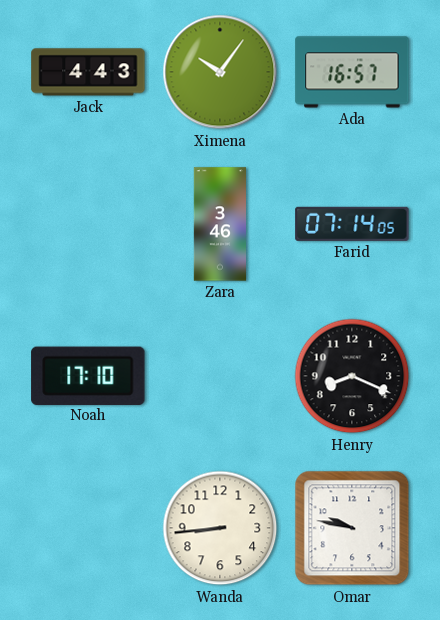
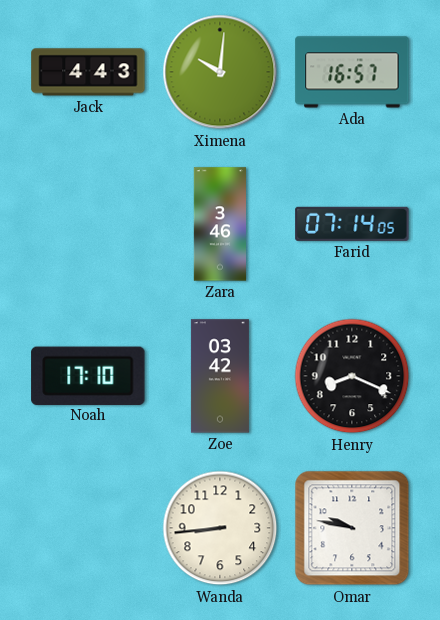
Ximena: 10:06 -> 10:01 (220, 72)
Zoe: none -> 03:42 (220, 376)
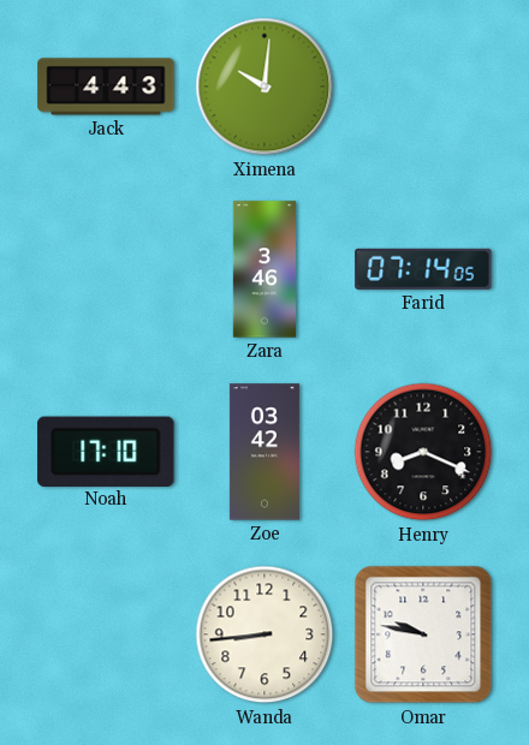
Ada: 16:57 -> none (352, 72)
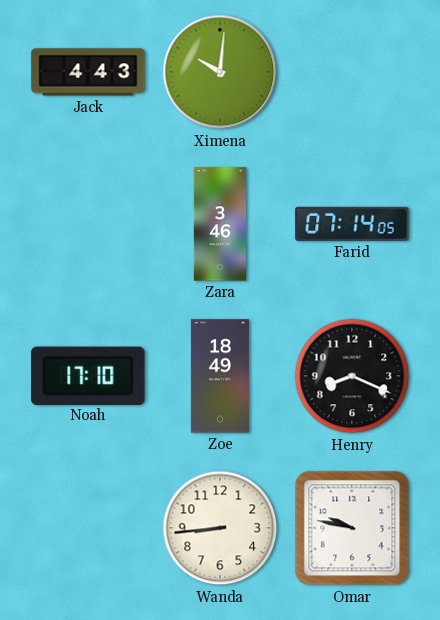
Zoe: 03:42 -> 18:49 (220, 376)
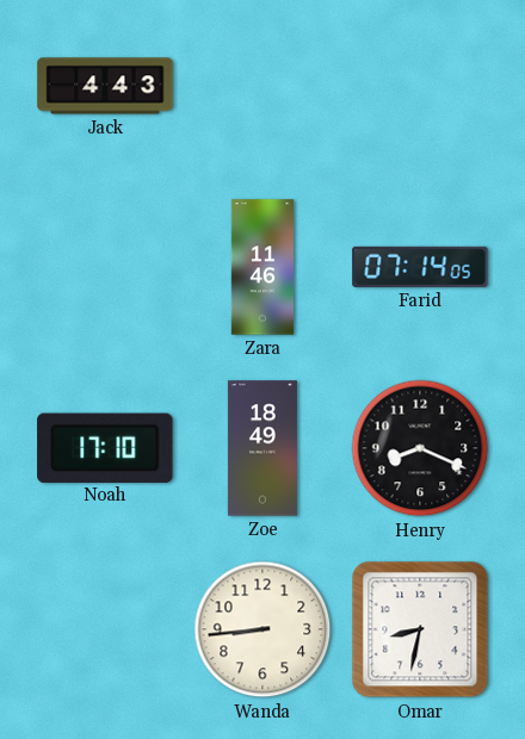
Ximena: 10:01 -> none (220, 72)
Zara: 3:46 -> 11:46 (262, 267)
Omar: 9:47 -> 8:32 (420, 629)
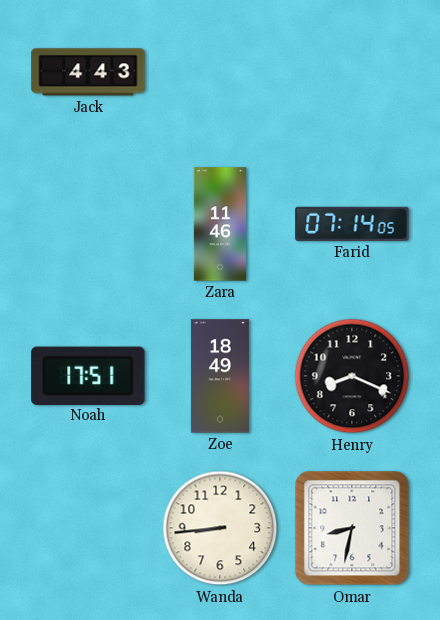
Noah: 17:10 -> 17:51 (88, 375)
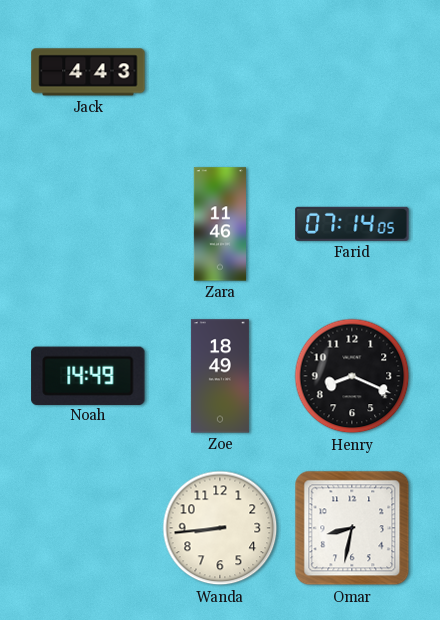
Noah: 17:51 -> 14:49 (88, 375)
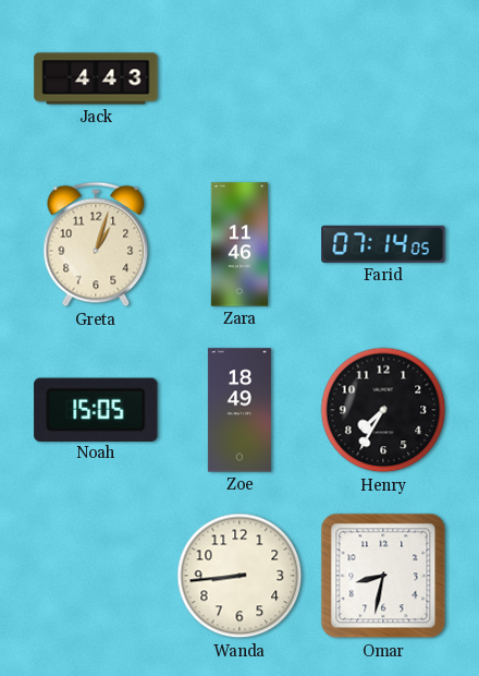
Greta: none -> 1:03 (96, 244)
Noah: 14:49 -> 15:05 (96, 409)
Henry: 8:19 -> 7:35 (383, 410)
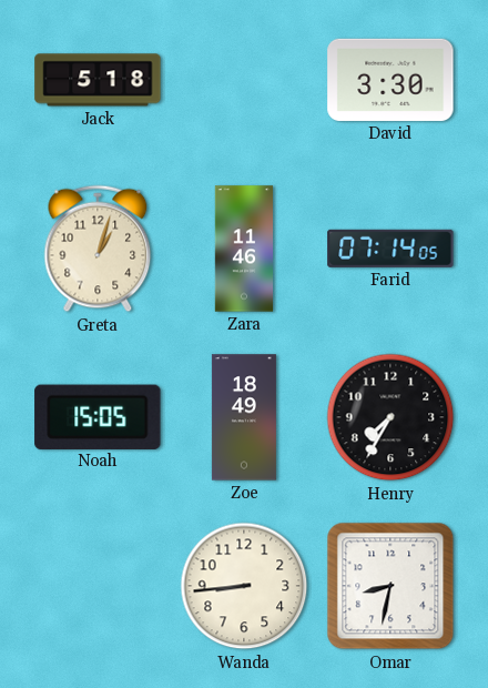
Jack: 4:43 -> 5:18 (98, 80)
David: none -> 3:30 (390, 80)
